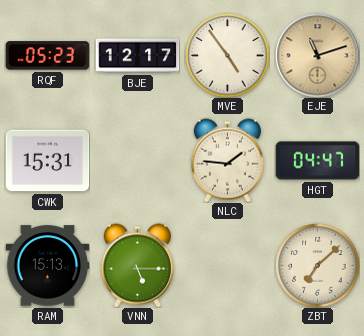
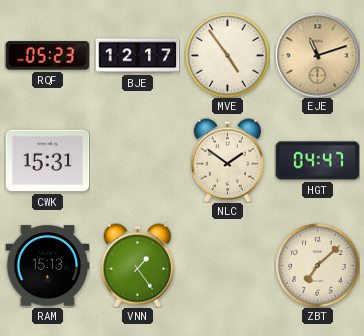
NLC: 1:46 -> 1:51 (227, 160)
VNN: 5:15 -> 1:24 (137, 265)
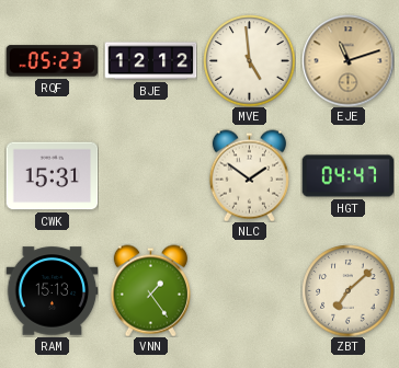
BJE: 12:17 -> 12:12 (150, 61)
MVE: 4:54 -> 4:59 (249, 60)
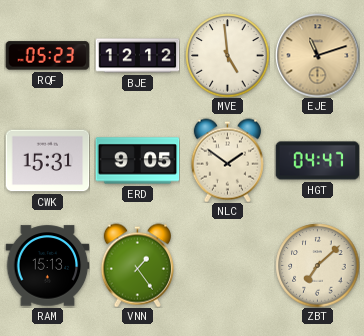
ERD: none -> 9:05 (137, 161)
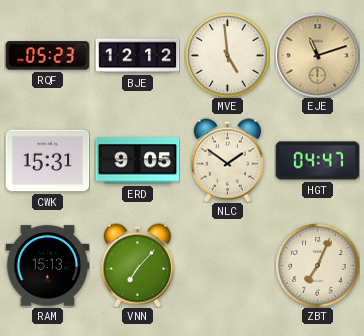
VNN: 1:24 -> 7:07 (137, 265)
ZBT: 7:08 -> 7:04 (317, 265)
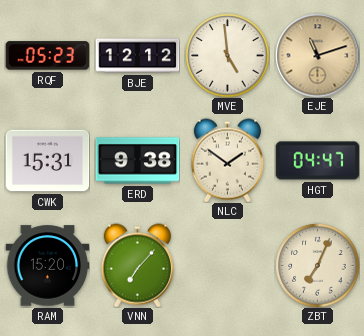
ERD: 9:05 -> 9:38 (137, 161)
RAM: 15:13 -> 15:20 (47, 266)
